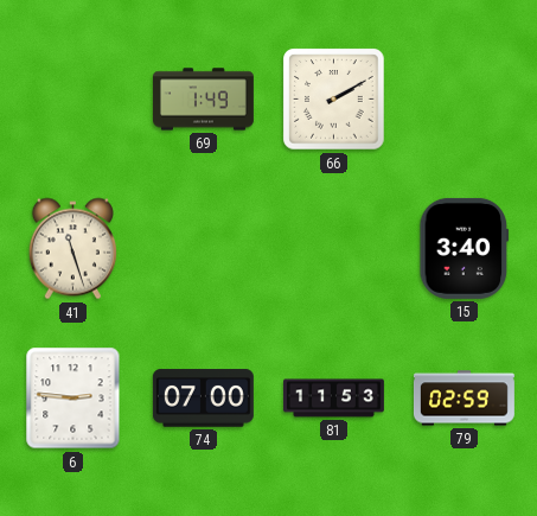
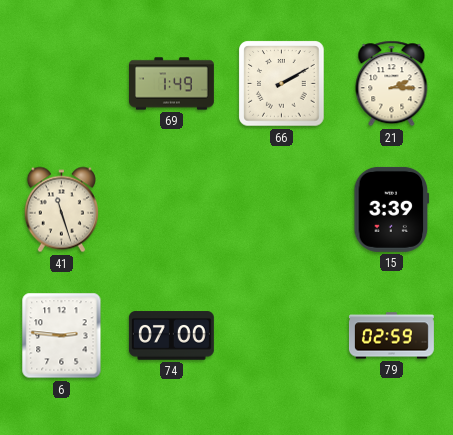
21: none -> 2:15 (392, 84)
15: 3:40 -> 3:39 (392, 209)
81: 11:53 -> none (334, 399)
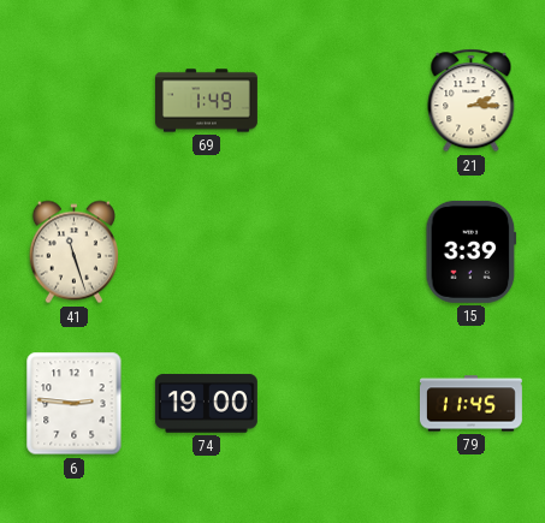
66: 2:10 -> none (282, 84)
74: 07:00 -> 19:00 (206, 404)
79: 02:59 -> 11:45 (472, 404)
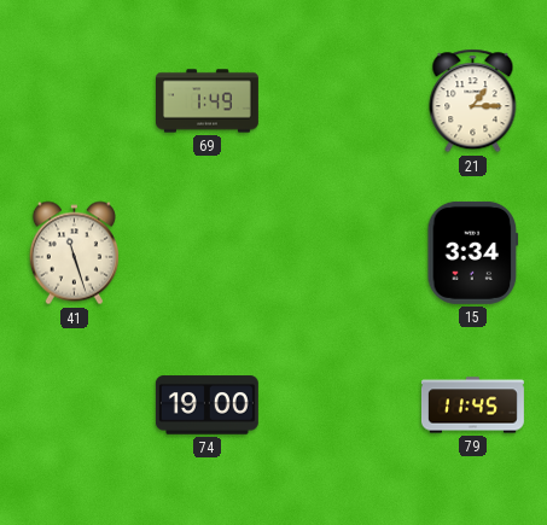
21: 2:15 -> 1:15 (473, 101)
15: 3:39 -> 3:34 (473, 252)
6: 2:46 -> none (75, 404)
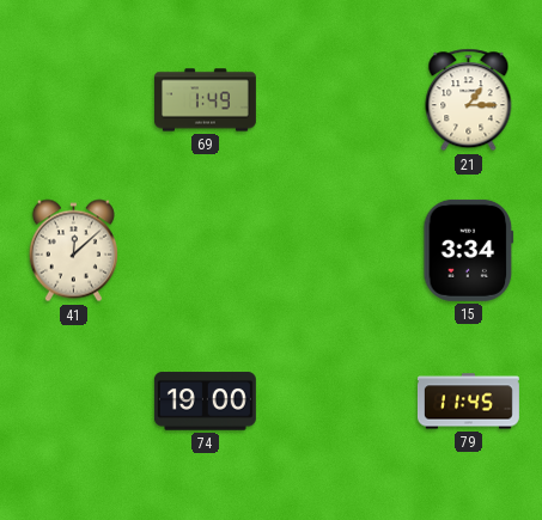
41: 11:27 -> 12:08 (73, 251)
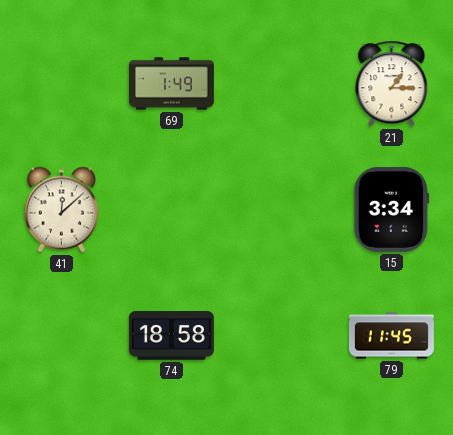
74: 19:00 -> 18:58 (171, 336)
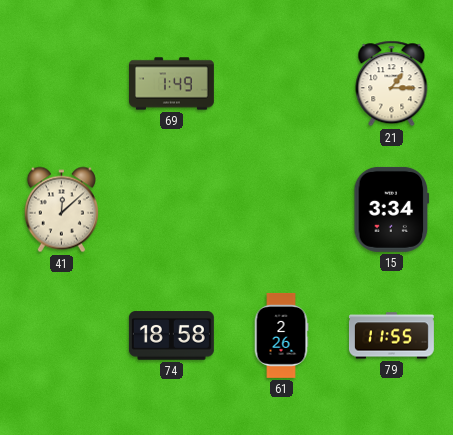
61: none -> 2:26 (281, 335)
79: 11:45 -> 11:55 (392, 336)
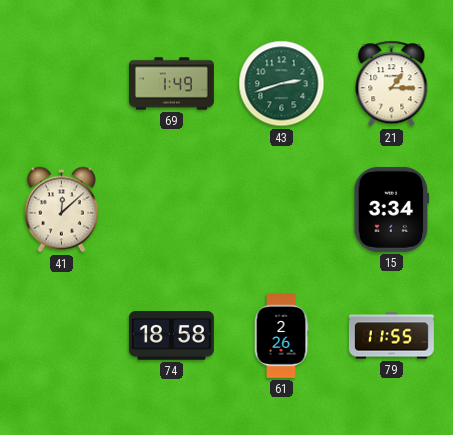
43: none -> 2:42 (282, 84)
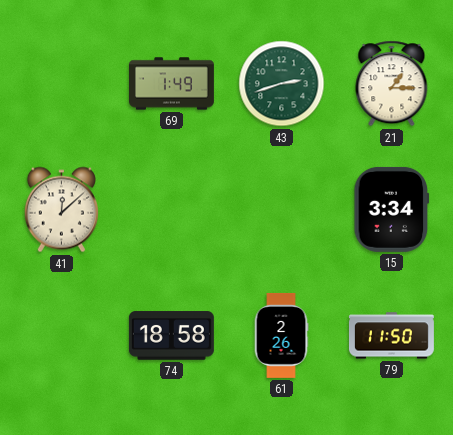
79: 11:55 -> 11:50 (392, 336)
